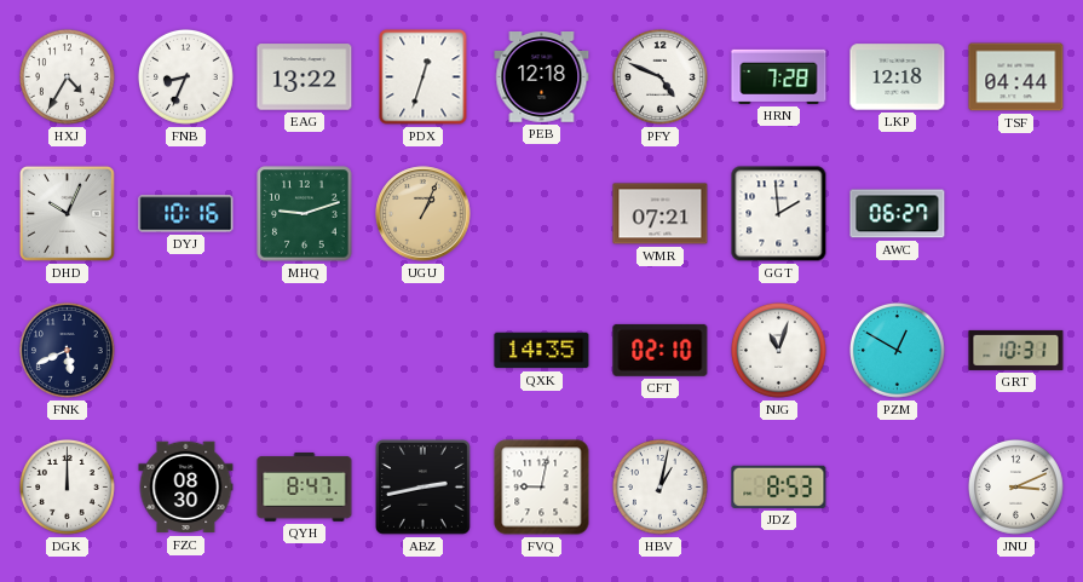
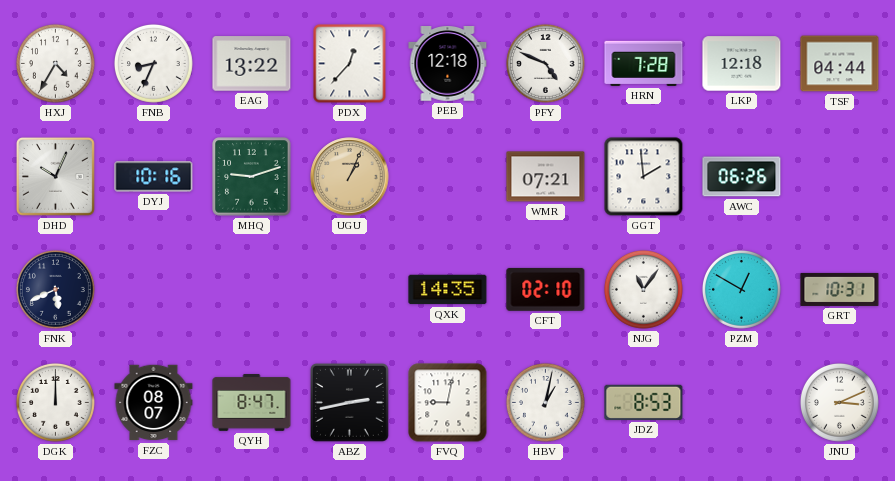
PDX: 12:33 -> 12:37 (350, 64)
AWC: 06:27 -> 06:26 (742, 177)
NJG: 11:03 -> 11:06 (643, 289)
FZC: 08:30 -> 08:07 (154, 403)
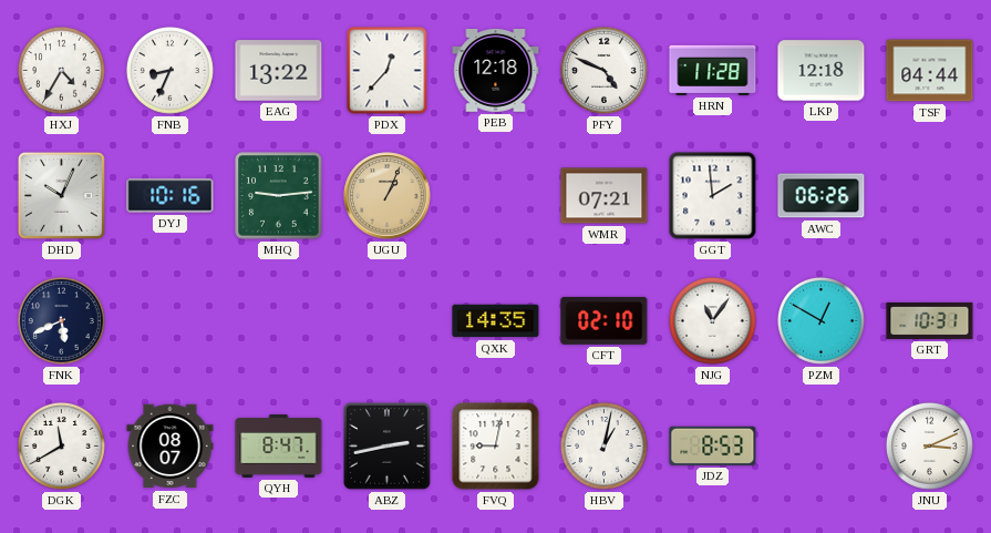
HRN: 7:28 -> 11:28 (713, 70)
MHQ: 9:12 -> 9:14 (279, 196)
DGK: 12:00 -> 11:40 (61, 445)
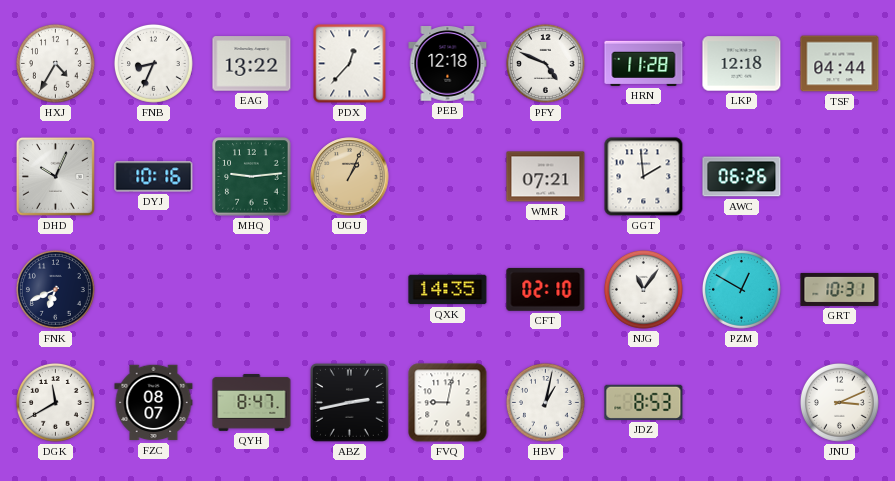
FNK: 5:41 -> 6:41 (55, 289)
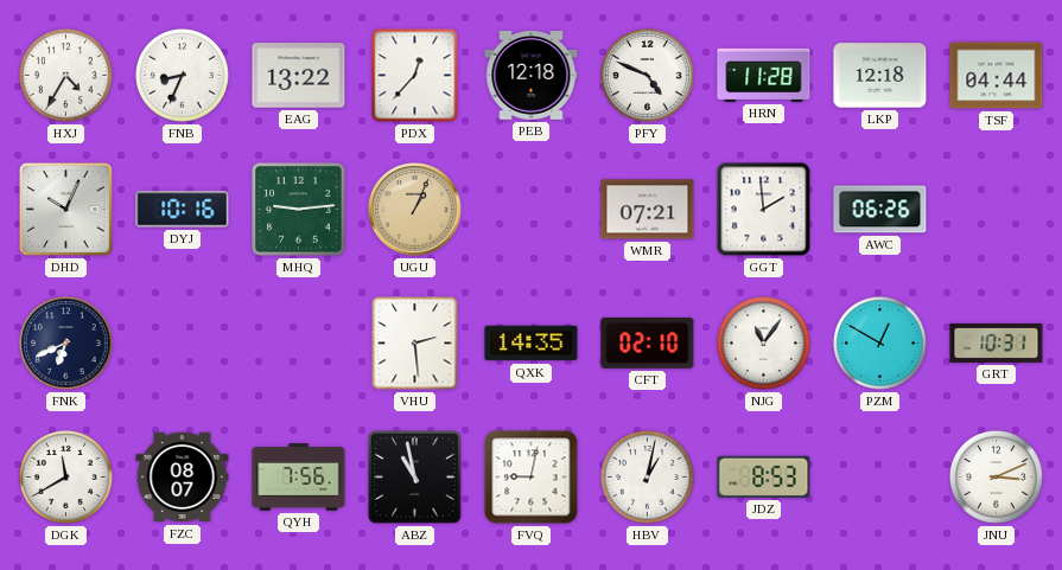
VHU: none -> 2:29 (415, 344)
QYH: 8:47 -> 7:56 (299, 478)
ABZ: 2:43 -> 10:58 (414, 476)
